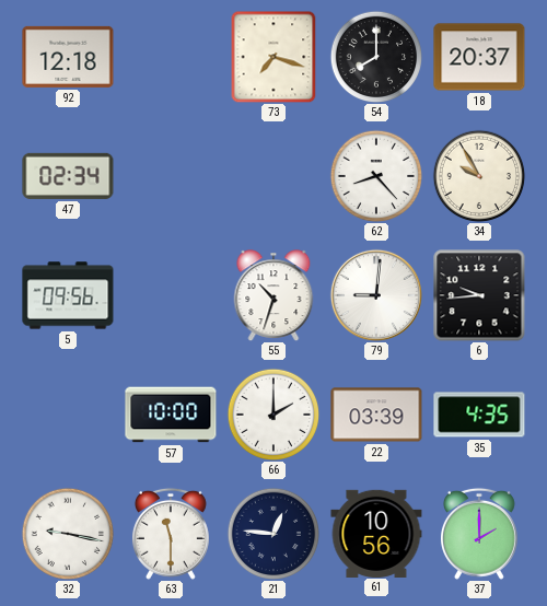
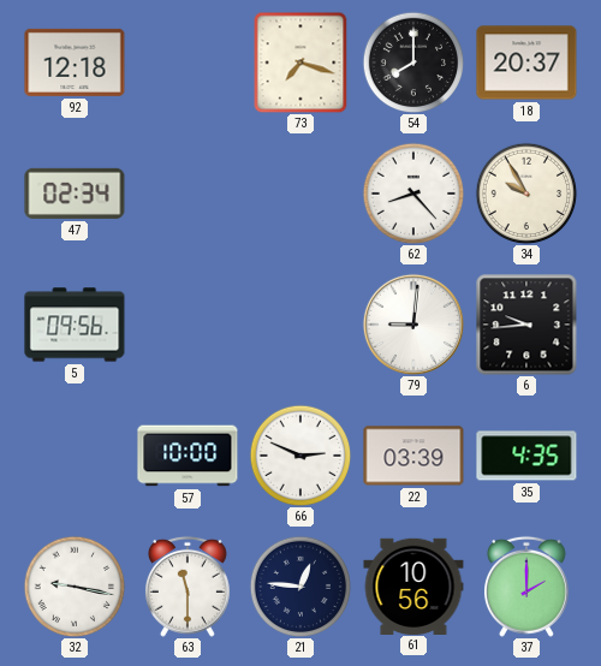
55: 10:33 -> none (273, 295)
66: 2:00 -> 2:49 (300, 456)
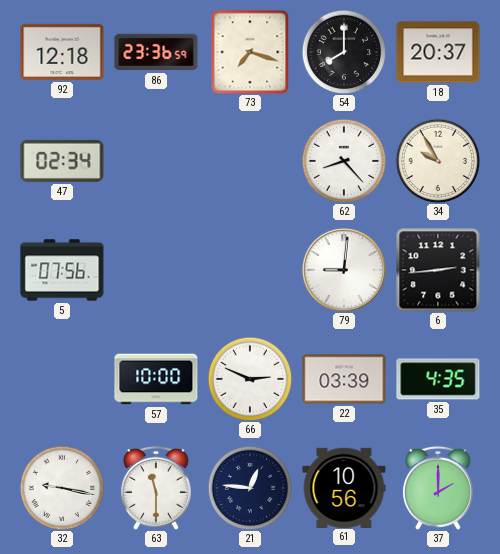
86: none -> 23:36 (156, 52)
5: 09:56 -> 07:56 (62, 270)
6: 9:44 -> 2:44 (438, 270)
